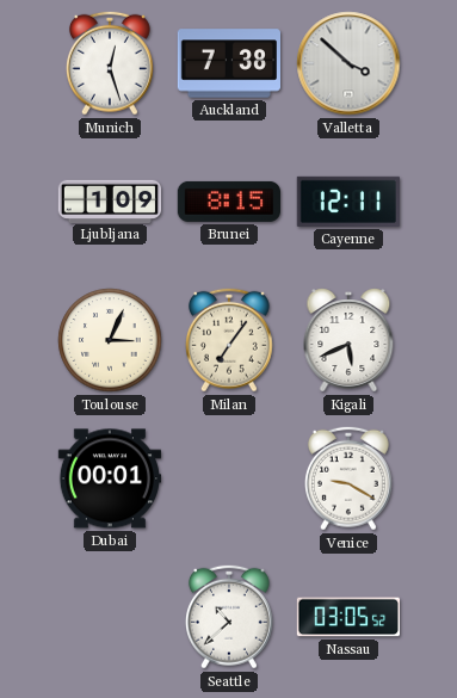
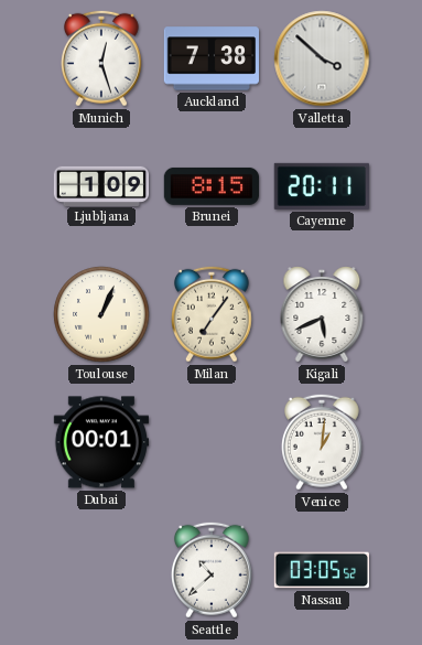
Cayenne: 12:11 -> 20:11 (322, 186)
Toulouse: 3:04 -> 1:04 (101, 314)
Venice: 9:20 -> 1:01 (322, 442)
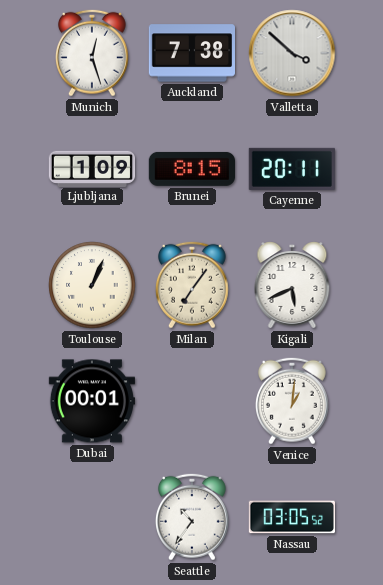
Seattle: 10:38 -> 10:36 (192, 517)
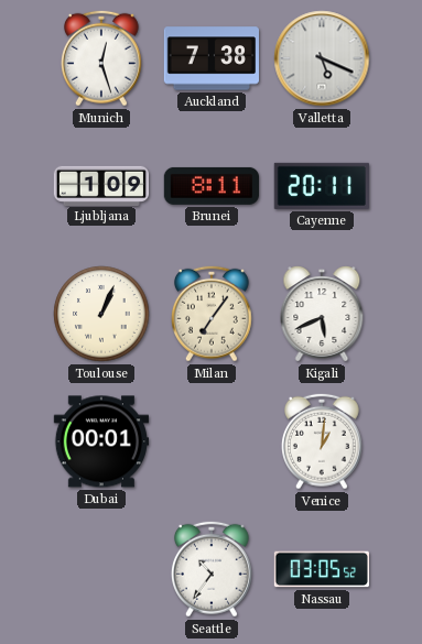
Valletta: 3:52 -> 5:19 (322, 58)
Brunei: 8:15 -> 8:11 (210, 186)
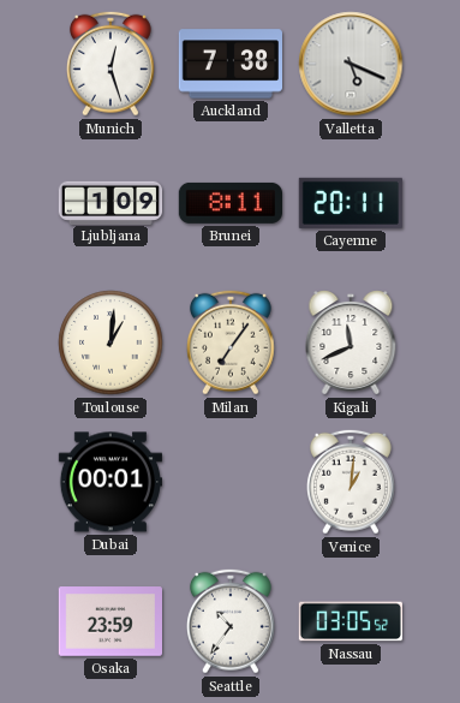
Toulouse: 1:04 -> 1:01 (110, 342)
Kigali: 5:41 -> 11:41 (351, 342)
Osaka: none -> 23:59 (109, 621)
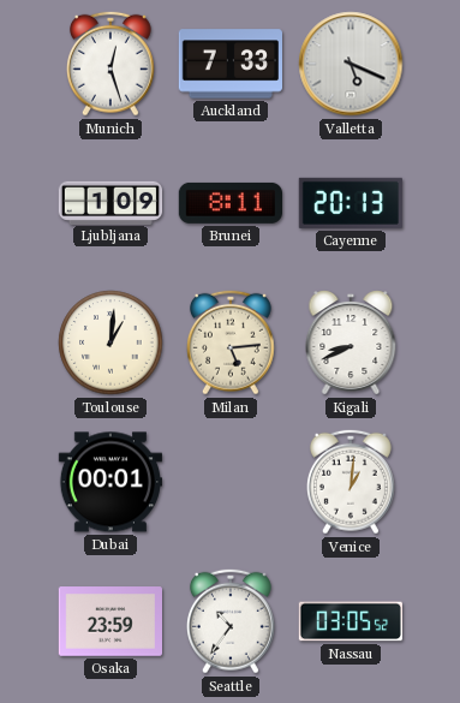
Auckland: 7:38 -> 7:33 (229, 64)
Cayenne: 20:11 -> 20:13 (351, 203)
Milan: 7:06 -> 5:14 (231, 342)
Kigali: 11:41 -> 8:41 (351, 342)
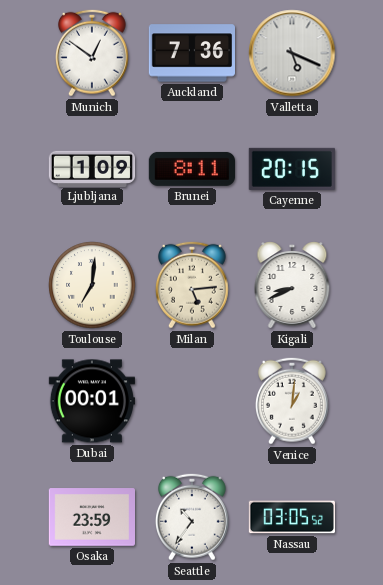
Munich: 12:27 -> 12:51 (92, 53)
Auckland: 7:33 -> 7:36 (191, 53)
Cayenne: 20:13 -> 20:15 (292, 169)
Toulouse: 1:01 -> 7:01 (92, 285)
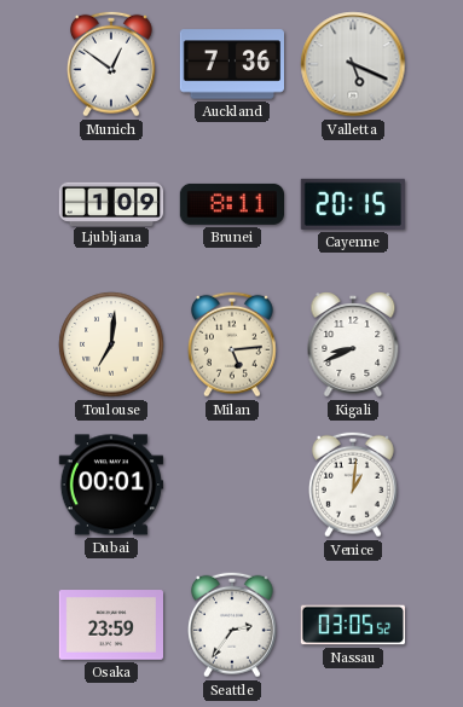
Seattle: 10:36 -> 2:36 (232, 625)
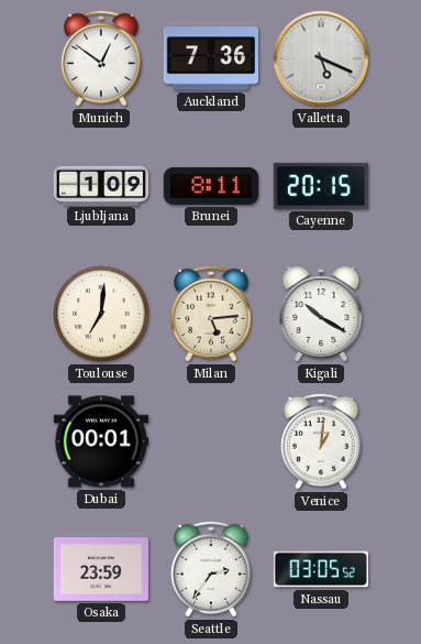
Kigali: 8:41 -> 10:20 (321, 314)
